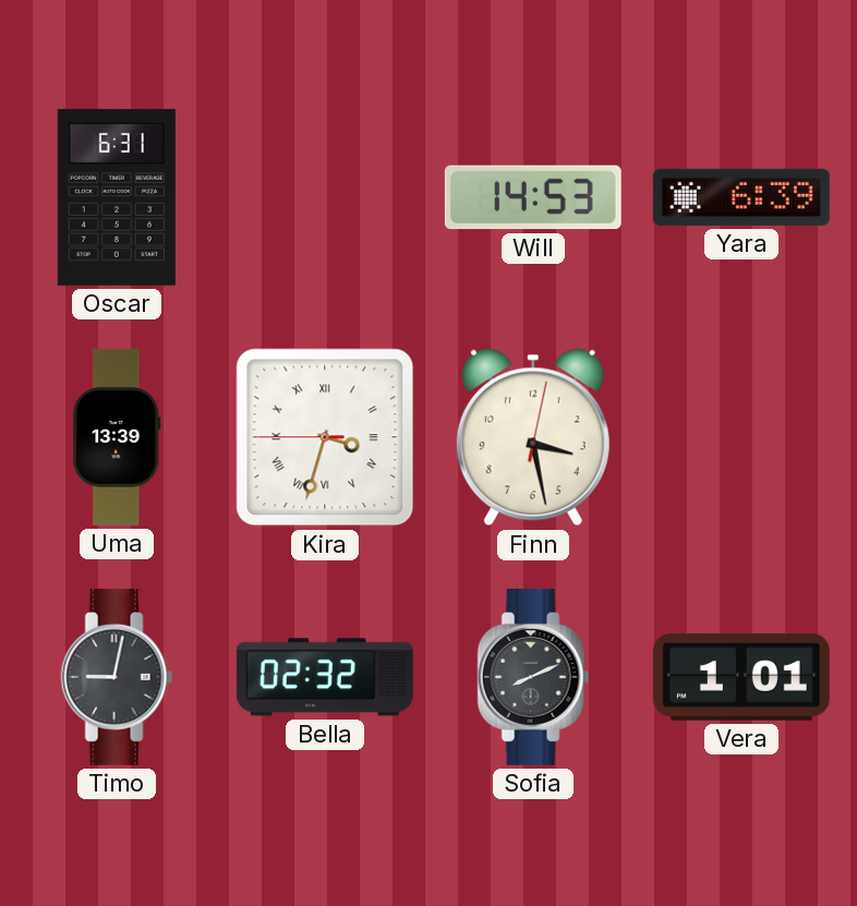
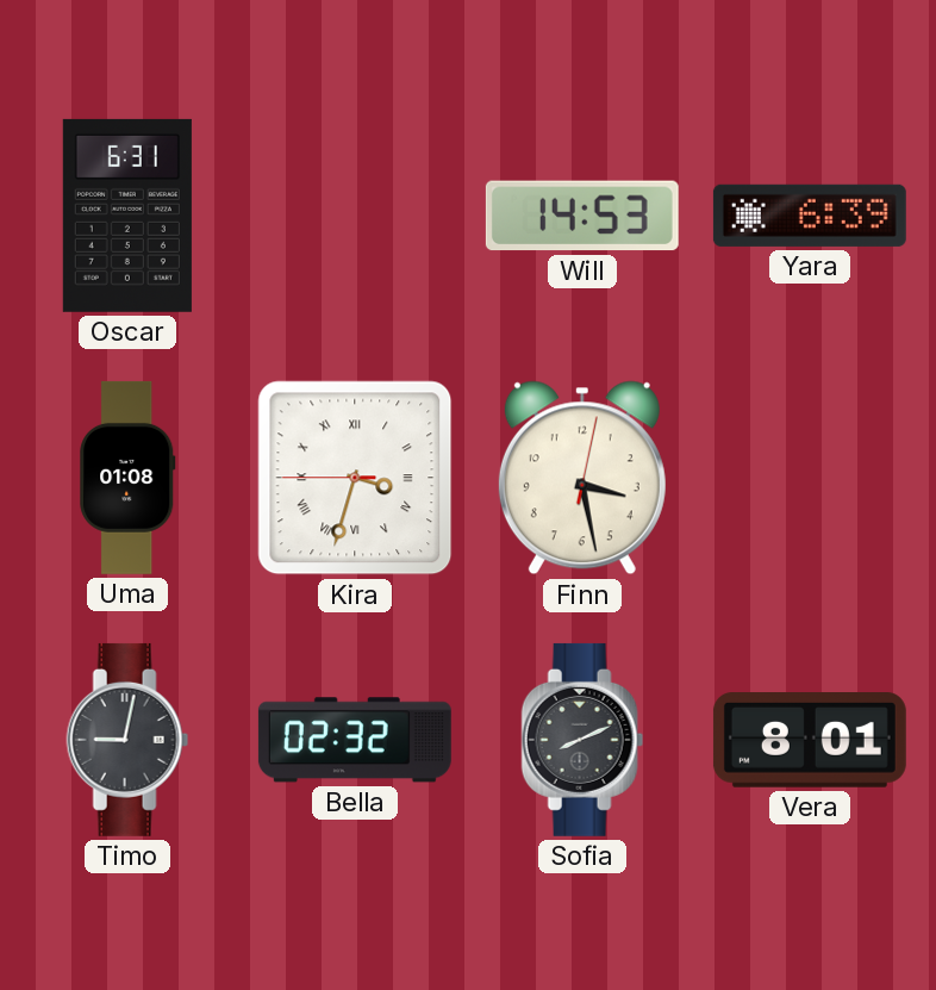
Uma: 13:39 -> 01:08 (127, 478)
Vera: 1:01 -> 8:01 (810, 741)
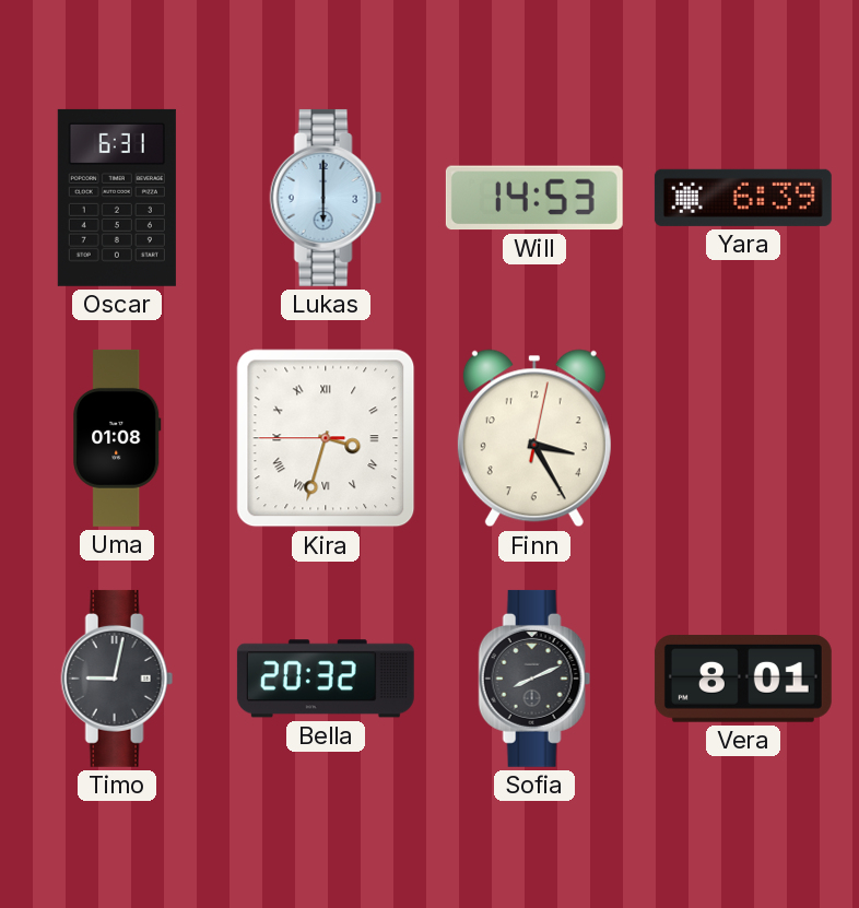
Lukas: none -> 6:00 (326, 198)
Finn: 3:28 -> 3:25 (534, 438)
Bella: 02:32 -> 20:32 (326, 679)
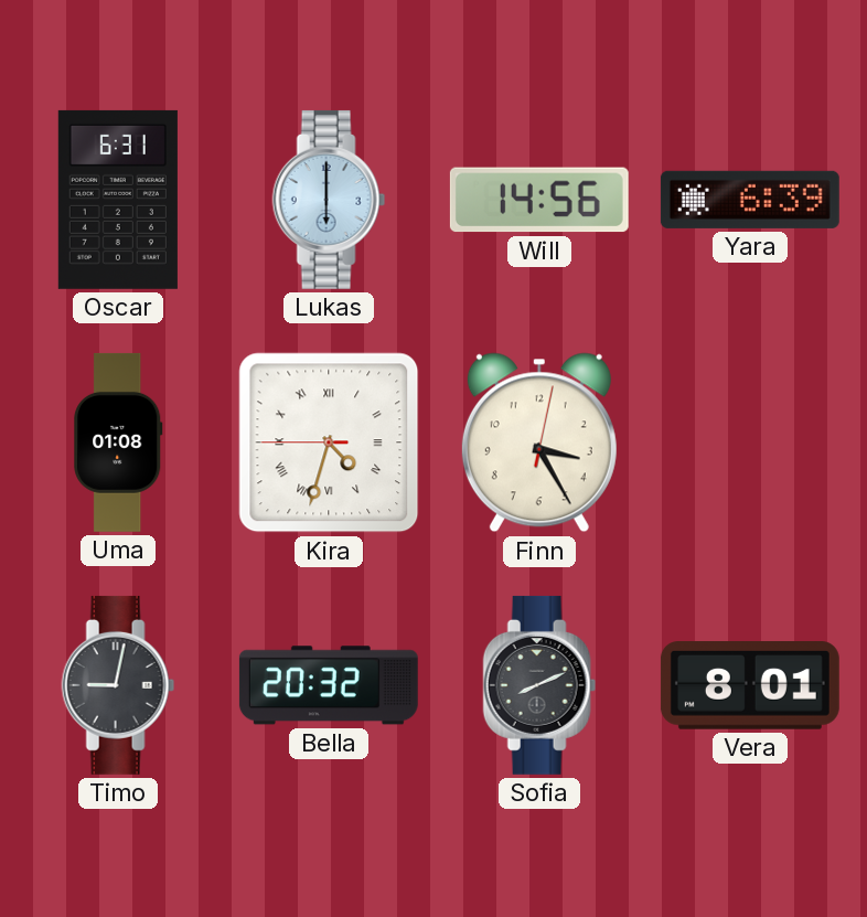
Will: 14:53 -> 14:56 (539, 200)
Kira: 3:32 -> 4:32 (329, 442)
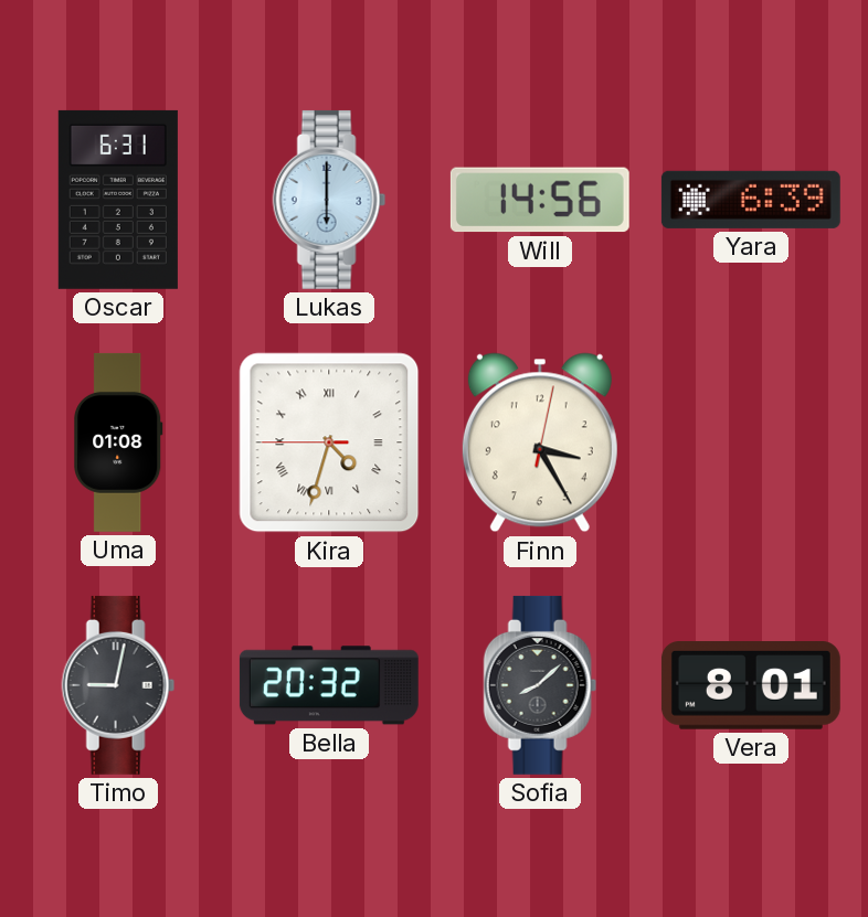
Sofia: 8:11 -> 8:08 (540, 685)
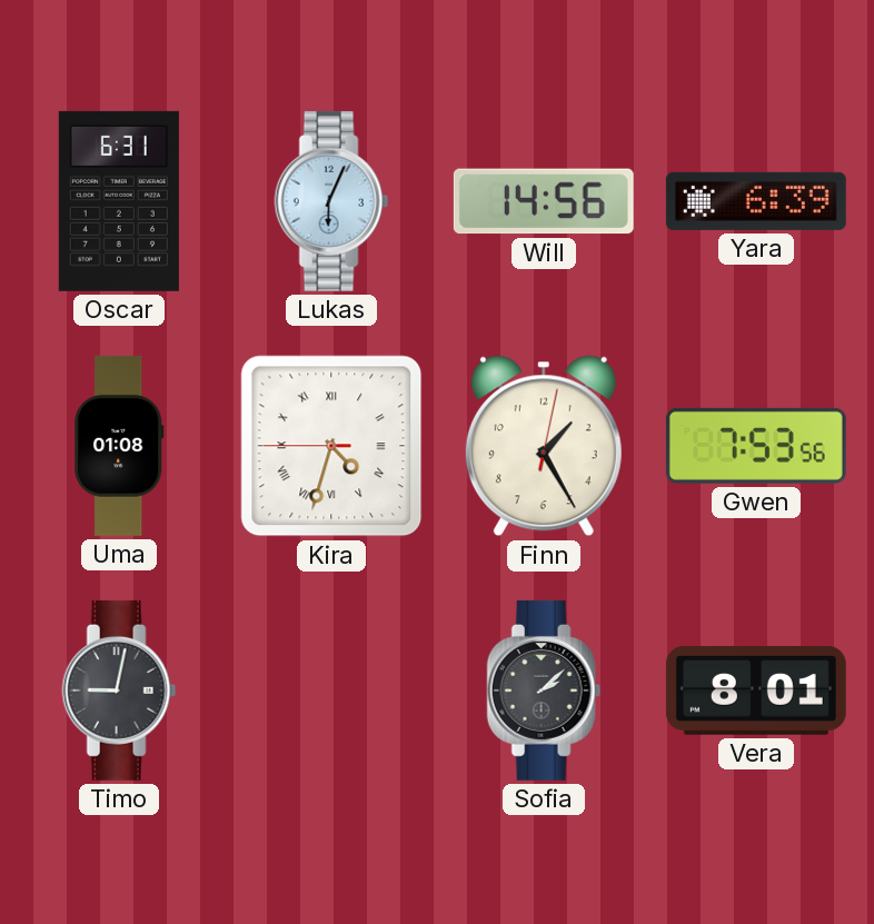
Lukas: 6:00 -> 6:04 (331, 201)
Finn: 3:25 -> 1:25 (544, 446)
Gwen: none -> 7:53 (756, 446)
Bella: 20:32 -> none (329, 685)
Sofia: 8:08 -> 2:08 (544, 690)
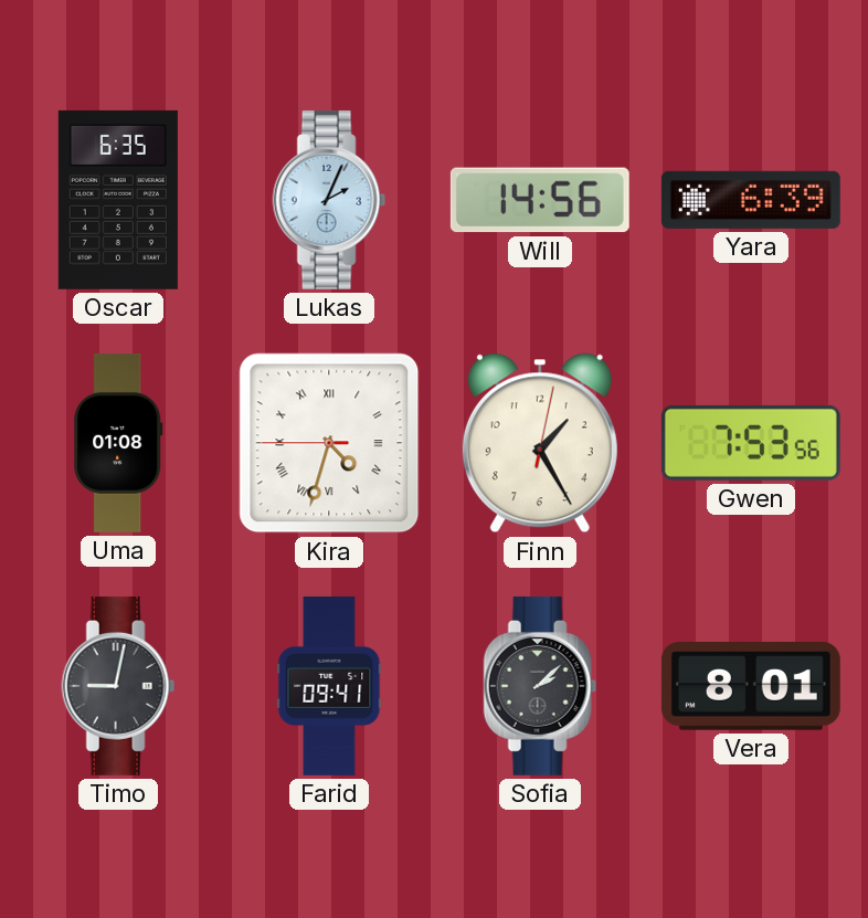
Oscar: 6:31 -> 6:35 (118, 200)
Lukas: 6:04 -> 2:04 (329, 200)
Farid: none -> 09:41 (329, 686)
